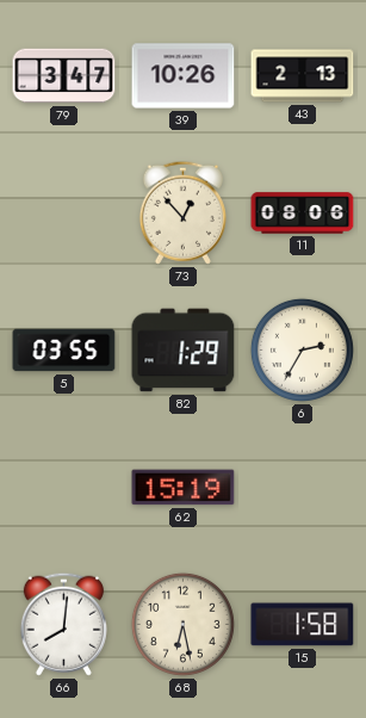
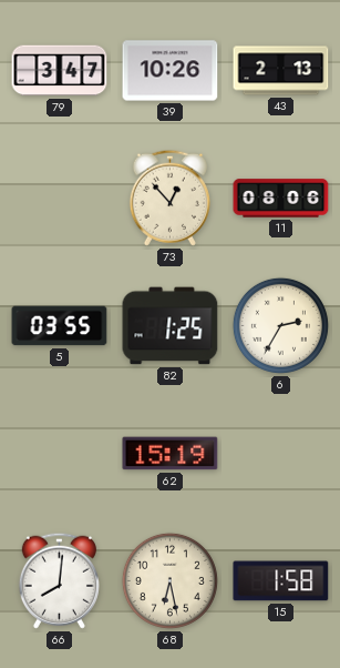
82: 1:29 -> 1:25 (171, 326)
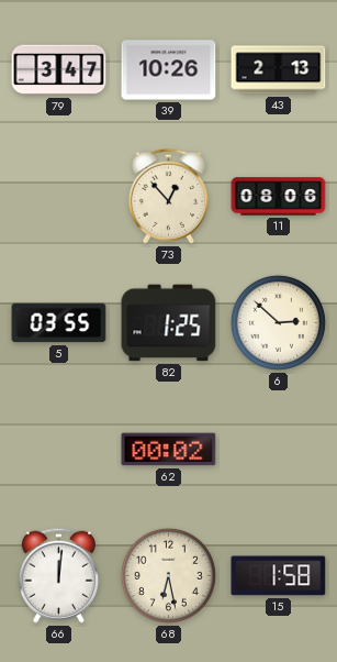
6: 2:35 -> 2:52 (278, 322)
62: 15:19 -> 00:02 (169, 450)
66: 8:01 -> 12:01 (58, 575)
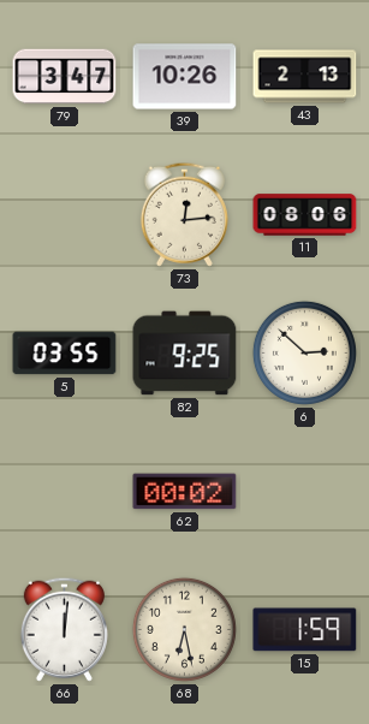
73: 12:53 -> 12:14 (184, 214)
82: 1:25 -> 9:25 (185, 354)
15: 1:58 -> 1:59 (305, 630)
